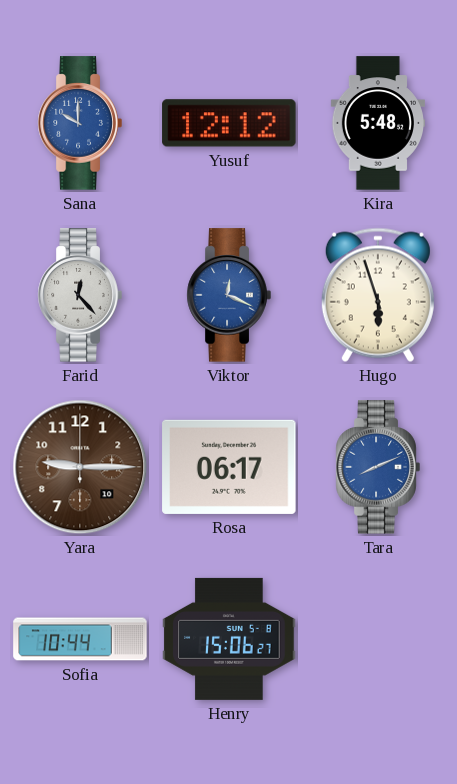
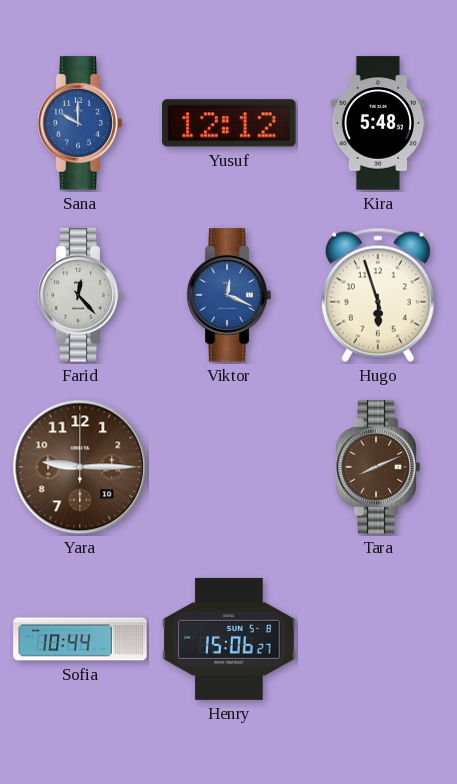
Rosa: 06:17 -> none (229, 467)
Tara dial: blue -> brown (378, 467)
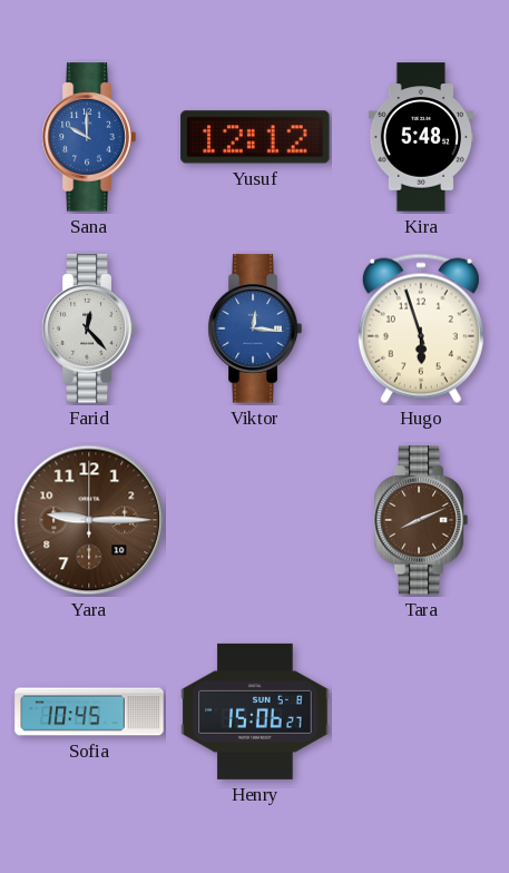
Viktor: 12:19 -> 12:16 (255, 328)
Sofia: 10:44 -> 10:45 (89, 712)
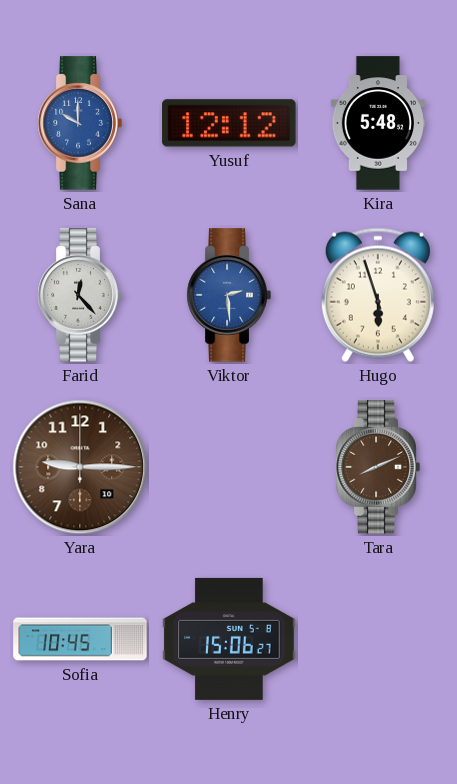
Viktor: 12:16 -> 2:29 (229, 295)
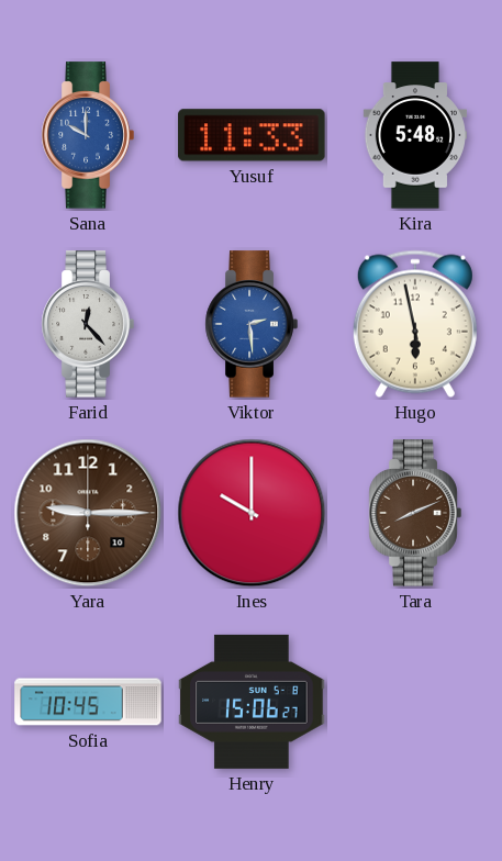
Yusuf: 12:12 -> 11:33 (252, 135)
Hugo: 5:57 -> 5:58 (415, 324)
Ines: none -> 10:00 (252, 513)
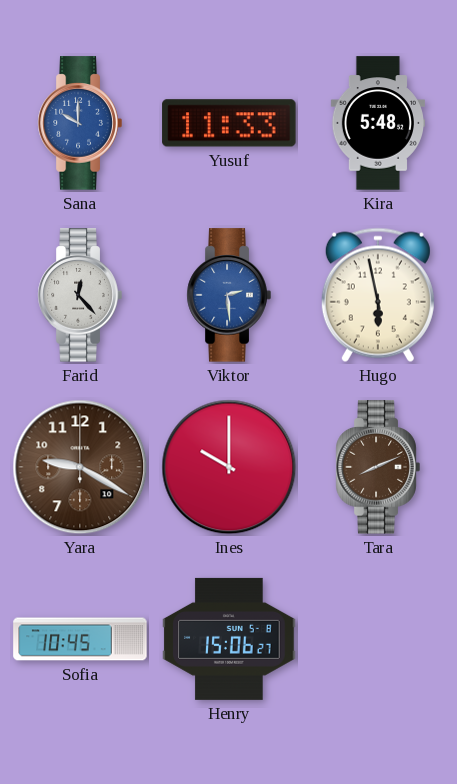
Yara: 9:15 -> 9:20 (80, 467)
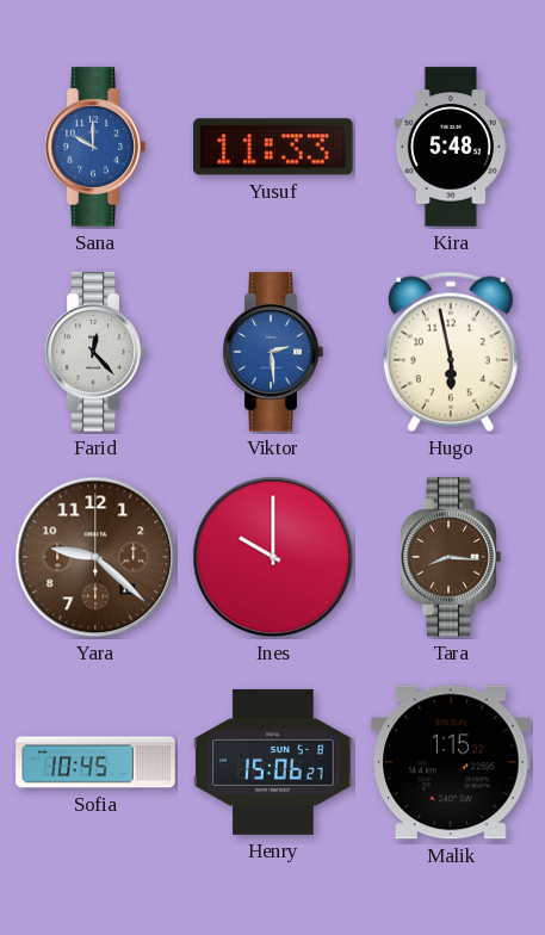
Yara: 9:20 -> 9:22 (95, 557)
Tara: 8:11 -> 8:16 (451, 557)
Malik: none -> 1:15 (451, 762)
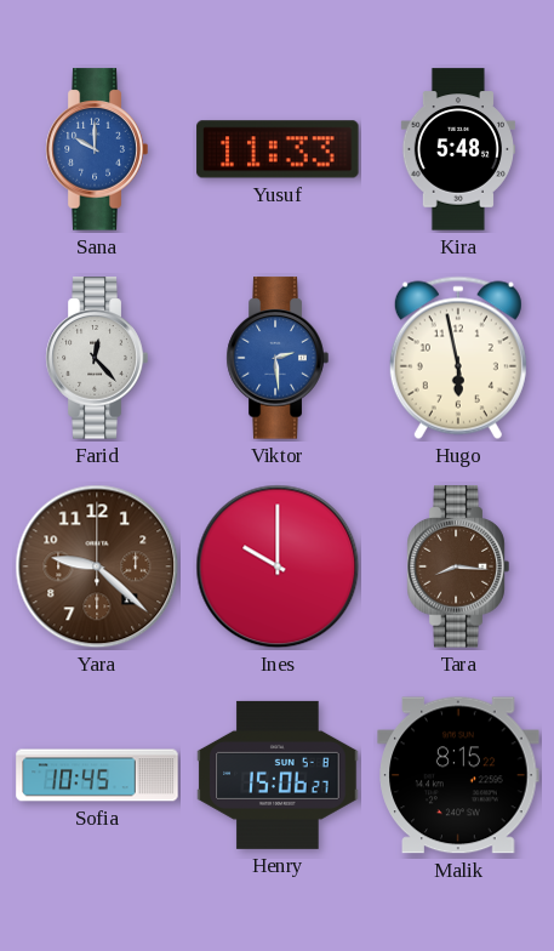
Malik: 1:15 -> 8:15 (458, 775)
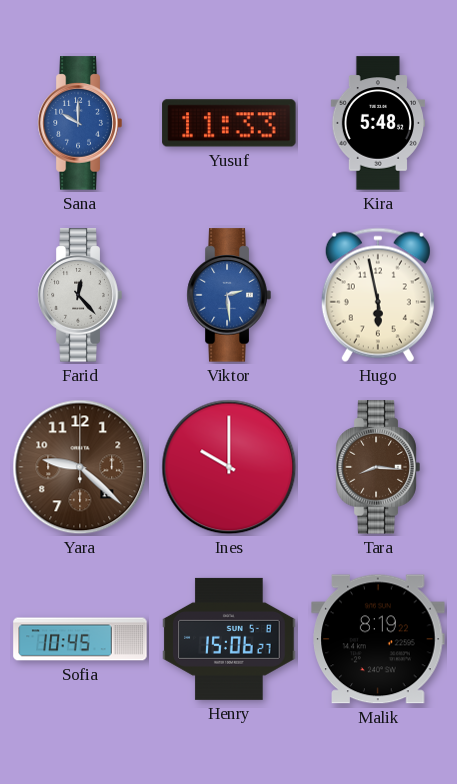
Malik: 8:15 -> 8:19 (378, 639)
